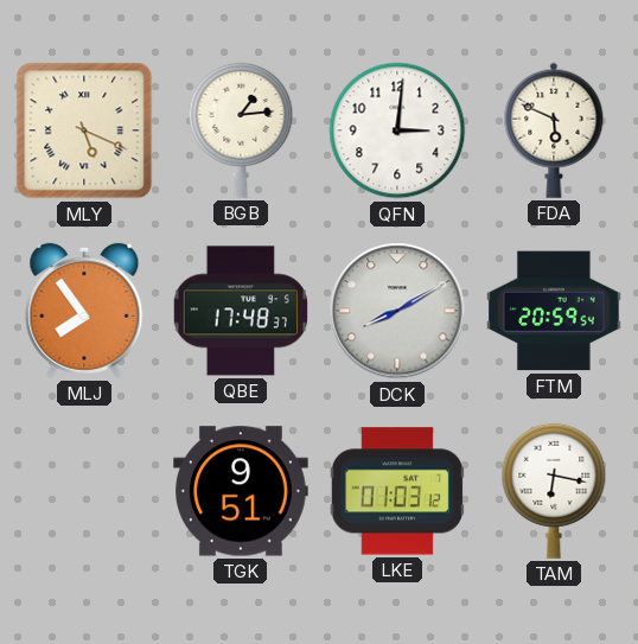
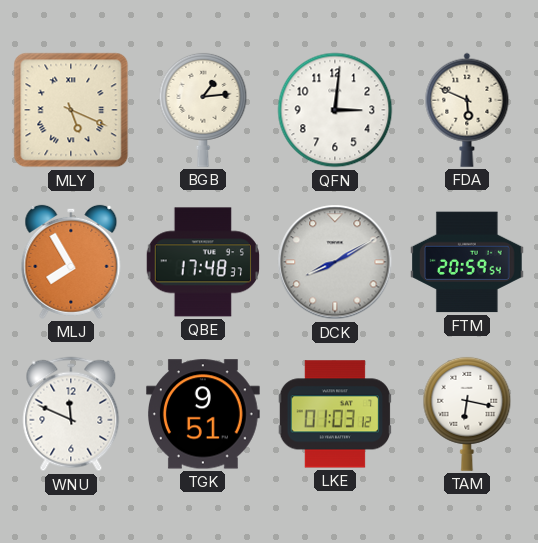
MLJ: 7:54 -> 7:55 (71, 262)
WNU: none -> 11:49 (71, 414)
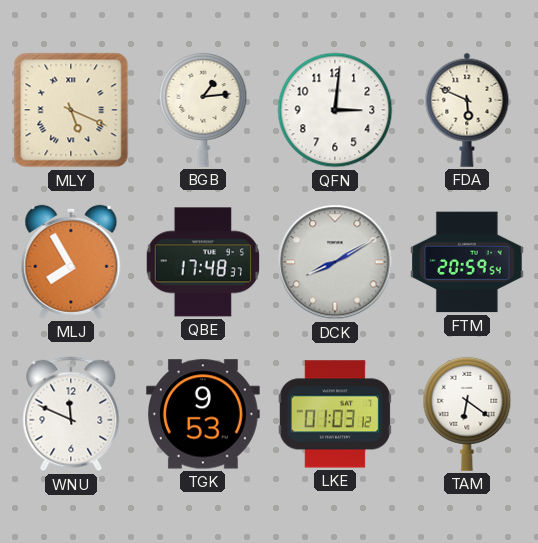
TGK: 9:51 -> 9:53 (204, 414)
TAM: 6:17 -> 6:21 (467, 414)
